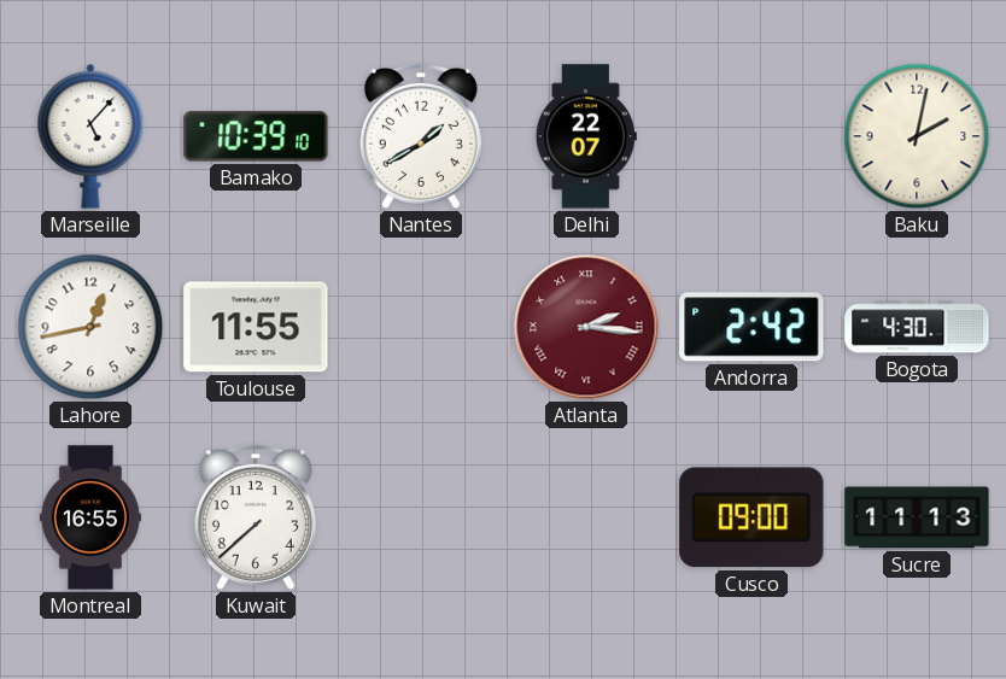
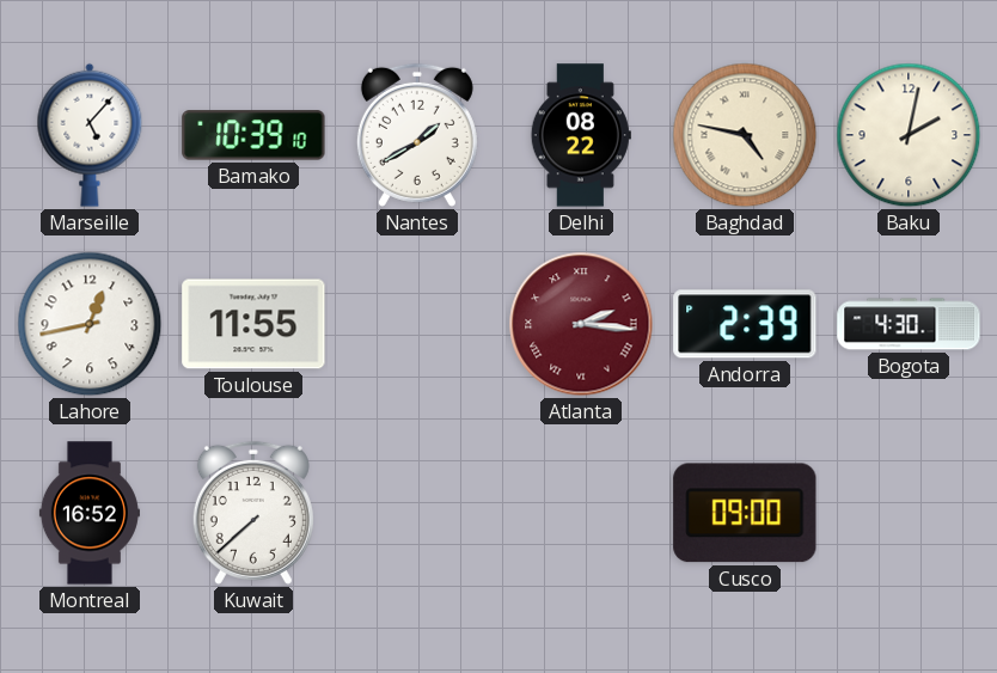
Delhi: 22:07 -> 08:22 (581, 135)
Baghdad: none -> 4:47 (745, 135)
Andorra: 2:42 -> 2:39 (745, 324)
Montreal: 16:55 -> 16:52 (90, 513)
Sucre: 11:13 -> none (917, 517)
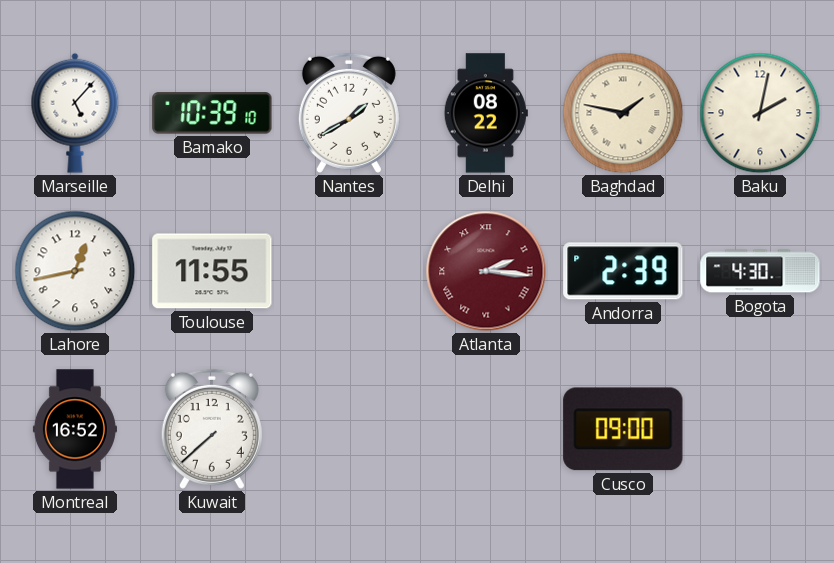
Baghdad: 4:47 -> 1:47 (623, 113)
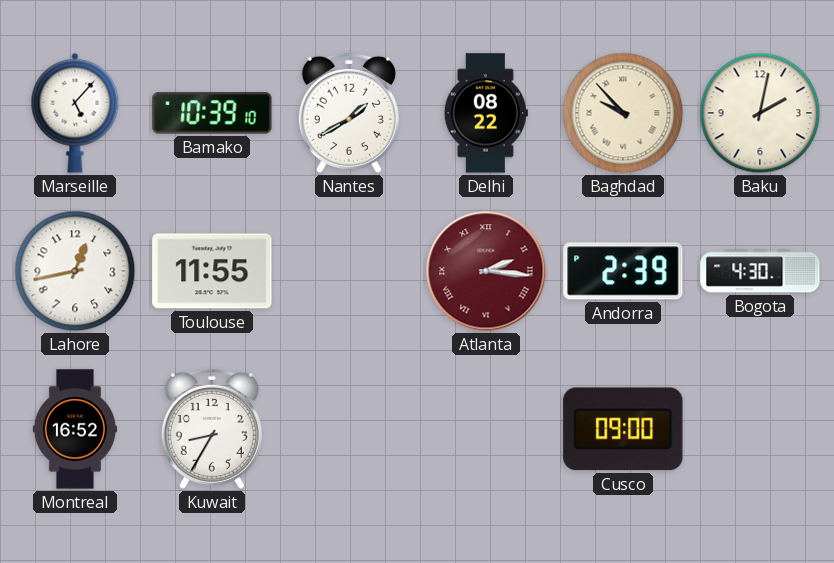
Baghdad: 1:47 -> 9:53 (623, 113)
Kuwait: 7:38 -> 8:35 (212, 429)
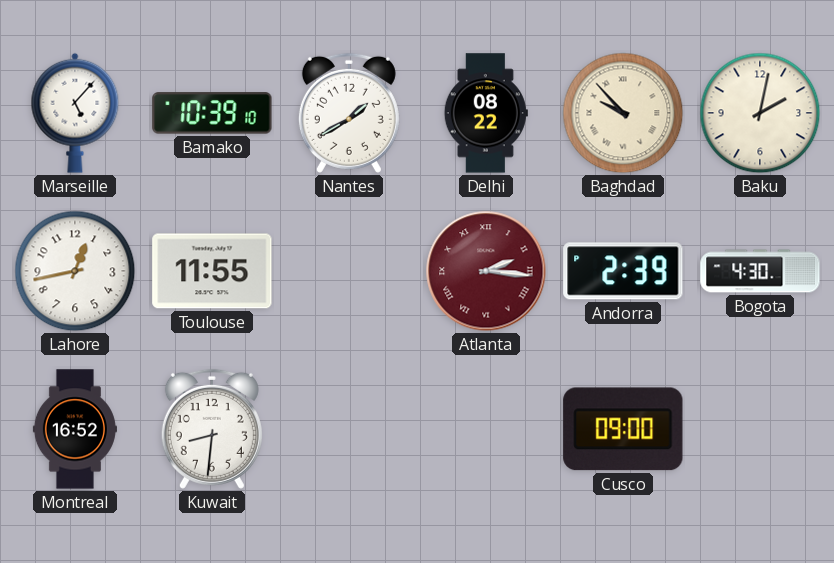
Kuwait: 8:35 -> 8:31 (212, 429)
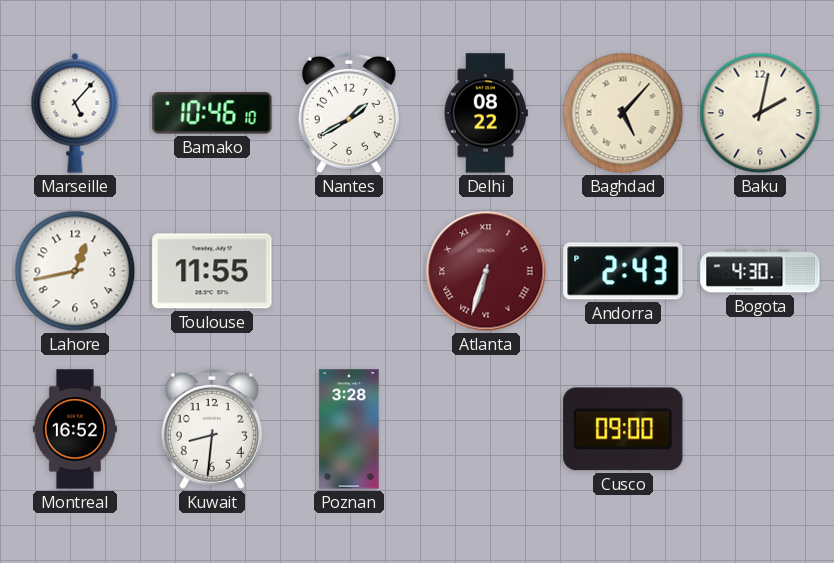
Bamako: 10:39 -> 10:46 (212, 113)
Baghdad: 9:53 -> 5:07 (623, 113)
Atlanta: 2:16 -> 6:33 (486, 271)
Andorra: 2:39 -> 2:43 (623, 271)
Poznan: none -> 3:28 (349, 429)
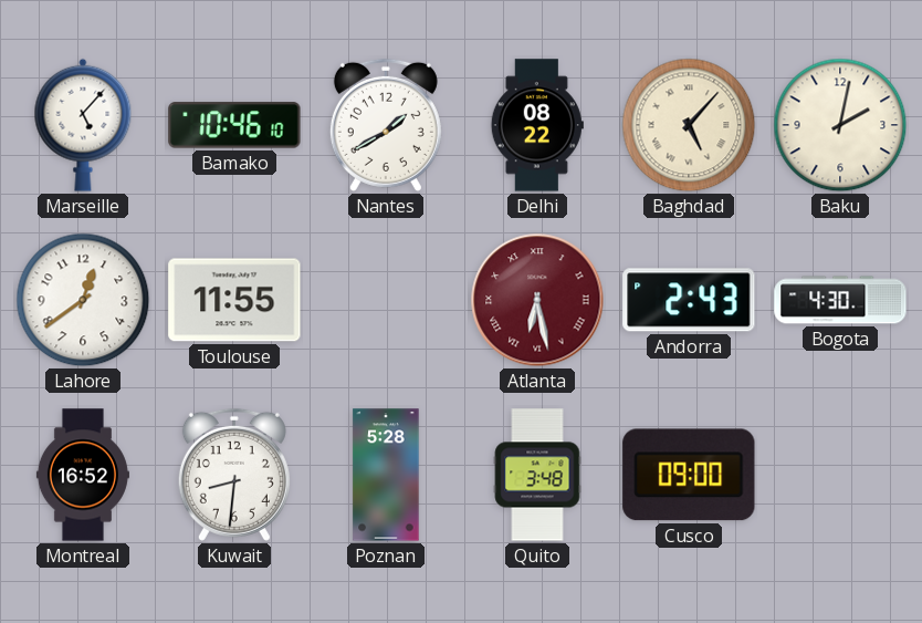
Lahore: 12:43 -> 12:39 (83, 300)
Atlanta: 6:33 -> 6:28 (537, 300)
Poznan: 3:28 -> 5:28 (386, 475)
Quito: none -> 3:48 (537, 475)
